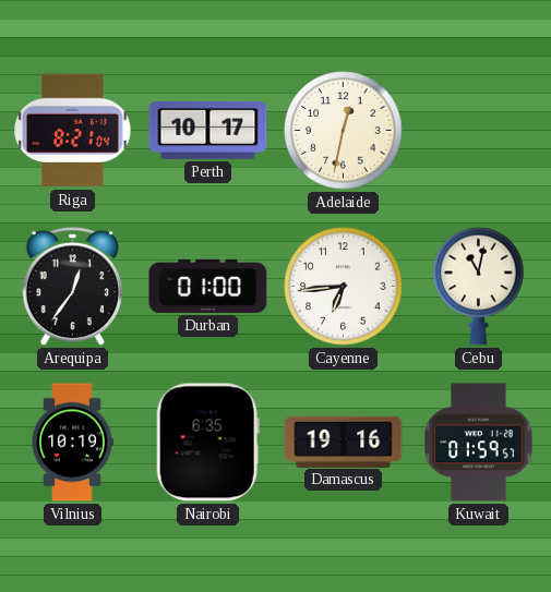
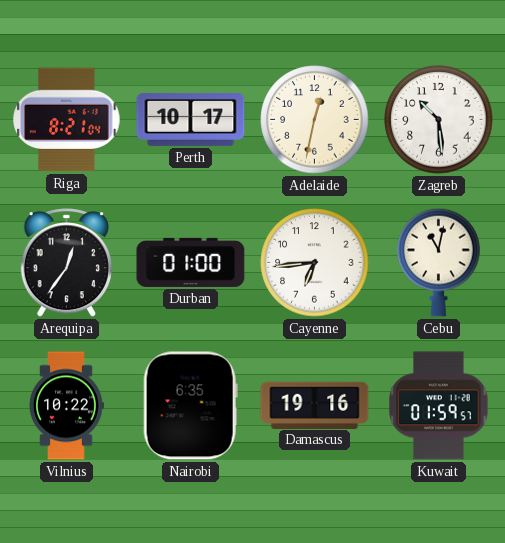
Zagreb: none -> 10:29 (439, 120)
Vilnius: 10:19 -> 10:22 (67, 406)
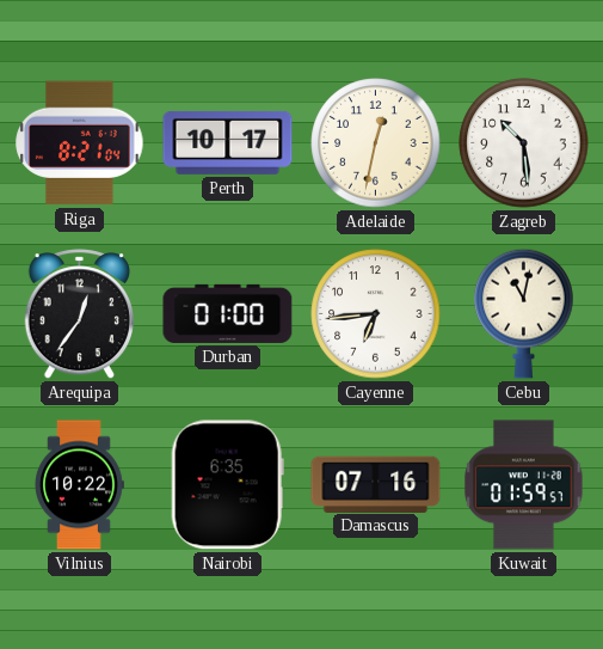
Damascus: 19:16 -> 07:16 (376, 484)
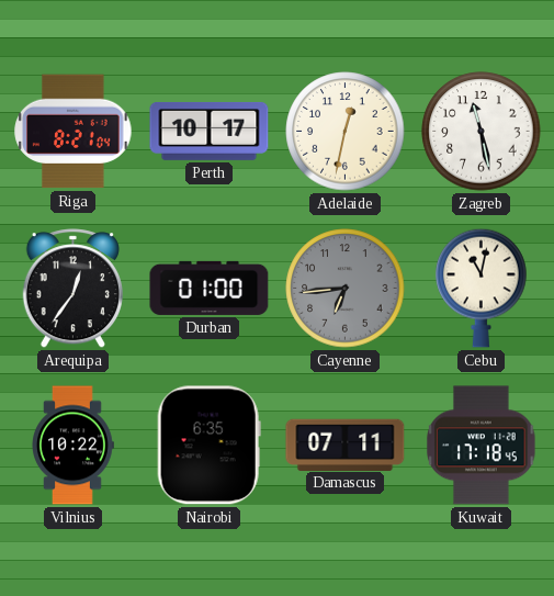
Zagreb: 10:29 -> 11:28 (482, 132)
Cayenne dial: white -> grey (346, 289)
Damascus: 07:16 -> 07:11 (346, 445)
Kuwait: 01:59 -> 17:18 (482, 446)
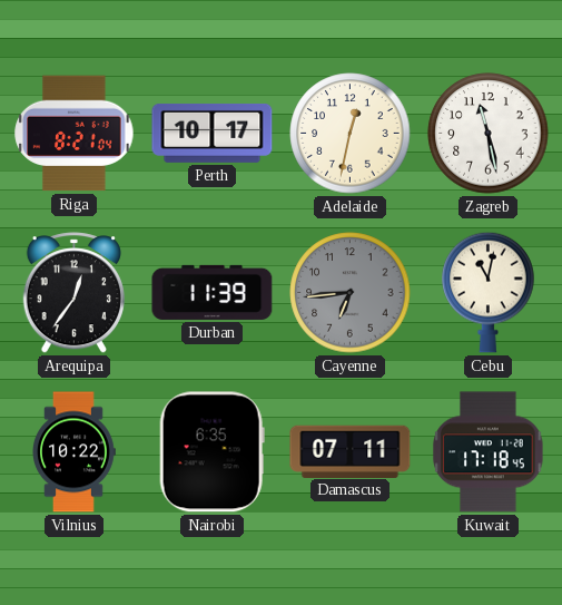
Durban: 01:00 -> 11:39 (213, 292)
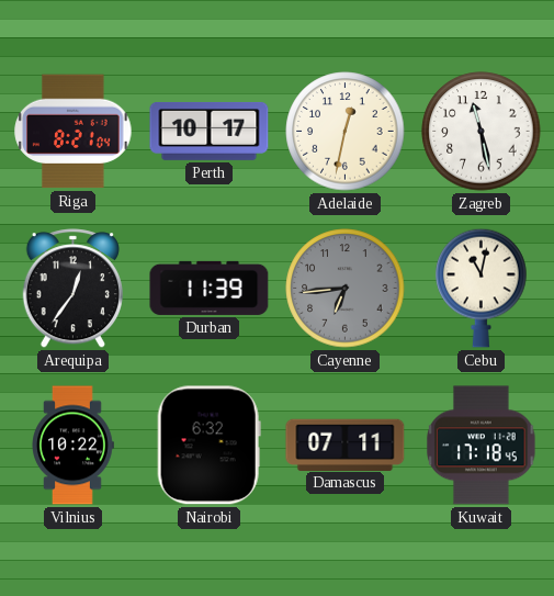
Nairobi: 6:35 -> 6:32 (208, 446)
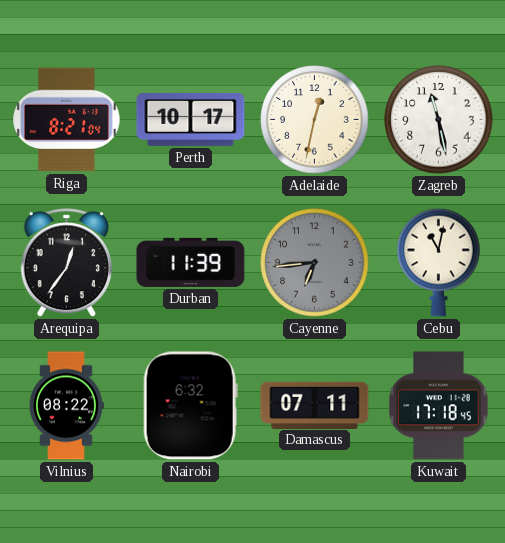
Vilnius: 10:22 -> 08:22 (67, 406)
